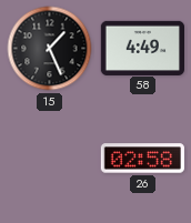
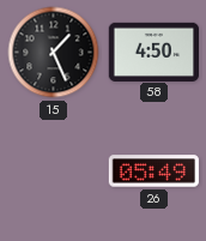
58: 4:49 -> 4:50 (153, 52)
26: 02:58 -> 05:49 (153, 171)
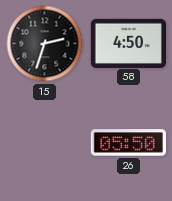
15: 1:26 -> 2:33 (45, 44)
26: 05:49 -> 05:50 (128, 143)
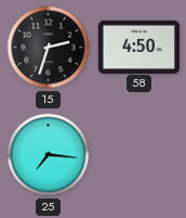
25: none -> 7:16 (49, 155)
26: 05:50 -> none (128, 143)
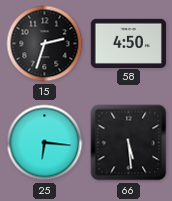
25: 7:16 -> 6:16 (45, 143)
66: none -> 5:29 (129, 143)
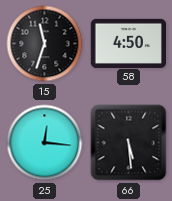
15: 2:33 -> 11:33 (45, 44)
25: 6:16 -> 12:16 (45, 143)
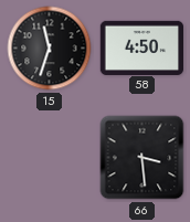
25: 12:16 -> none (45, 143)
66: 5:29 -> 3:29 (142, 158)
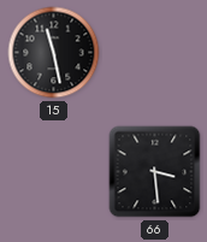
15: 11:33 -> 11:28 (54, 53)
58: 4:50 -> none (141, 47)
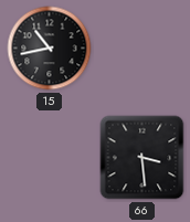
15: 11:28 -> 10:43 (50, 49)
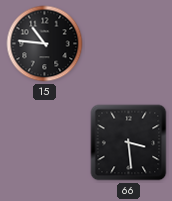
15: 10:43 -> 10:46 (45, 44)
